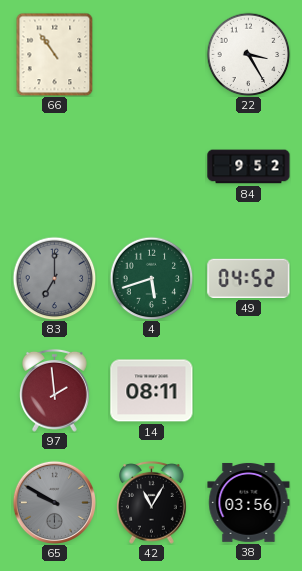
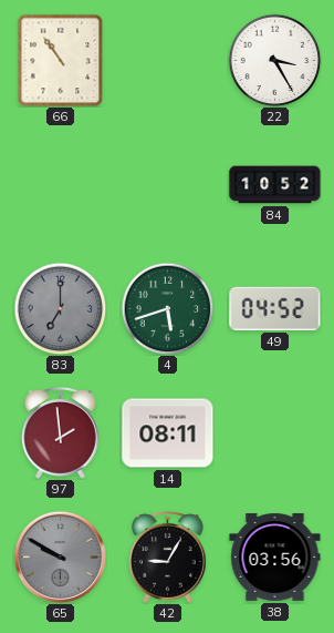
84: 9:52 -> 10:52 (275, 185)
42: 11:05 -> 9:05 (168, 557)
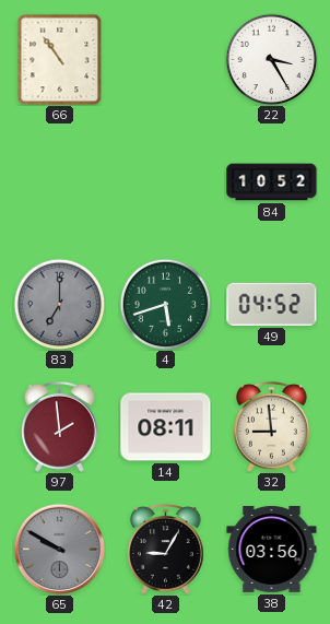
32: none -> 8:59 (272, 426)
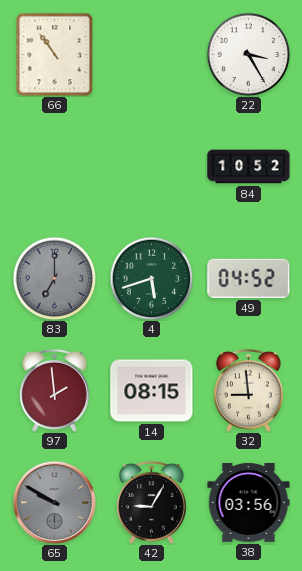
14: 08:11 -> 08:15 (152, 391)
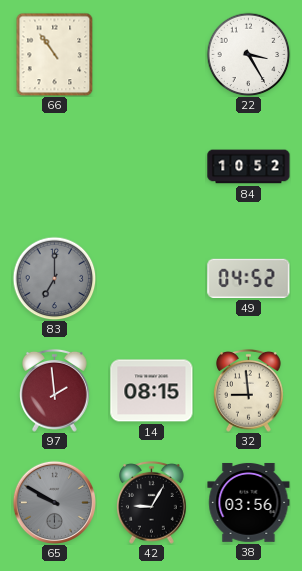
4: 5:42 -> none (151, 278)
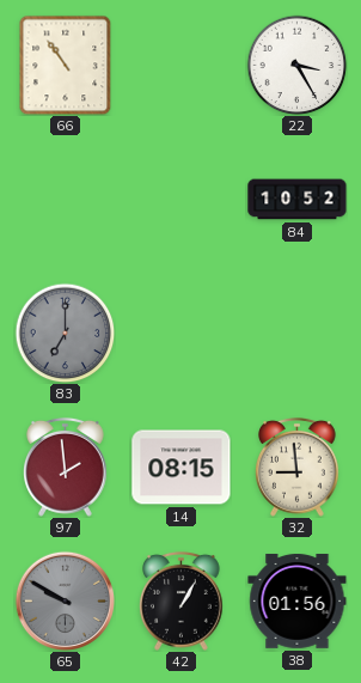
49: 04:52 -> none (249, 278)
42: 9:05 -> 1:05 (182, 600)
38: 03:56 -> 01:56 (298, 600)
